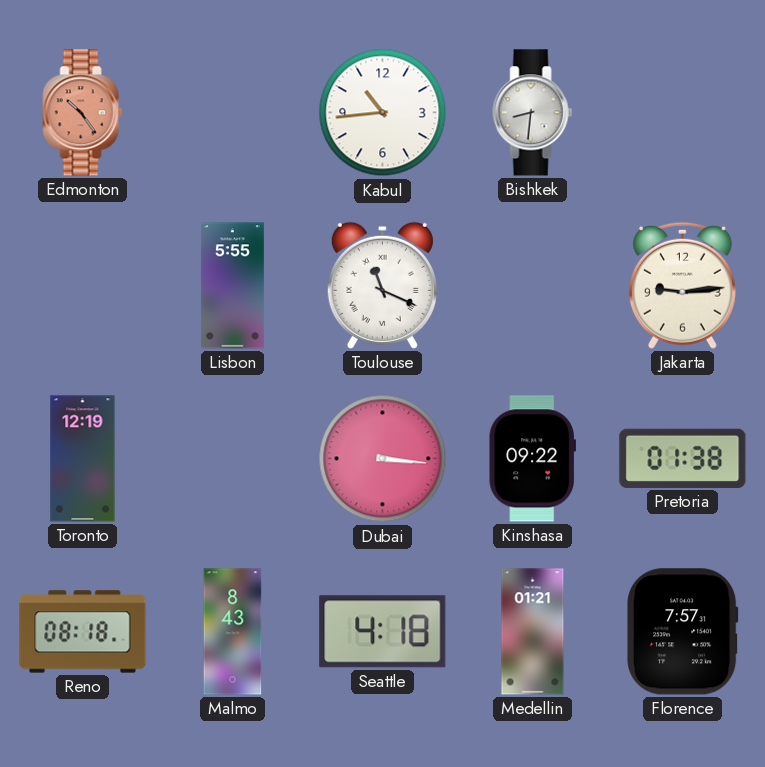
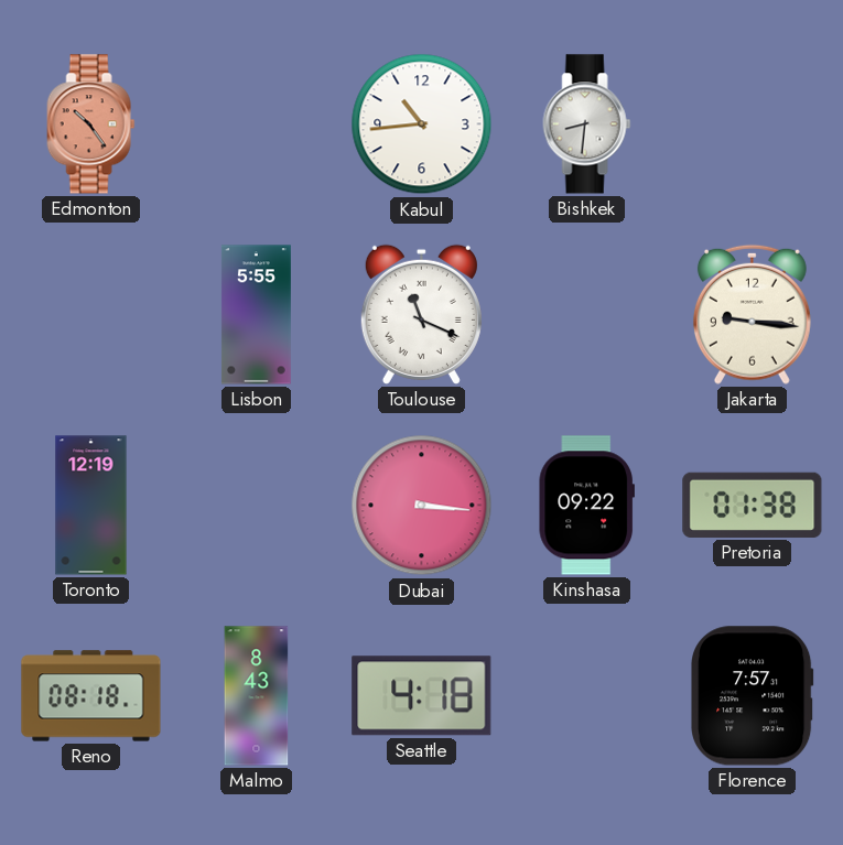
Jakarta: 9:14 -> 9:16 (752, 314)
Medellin: 01:21 -> none (533, 632)
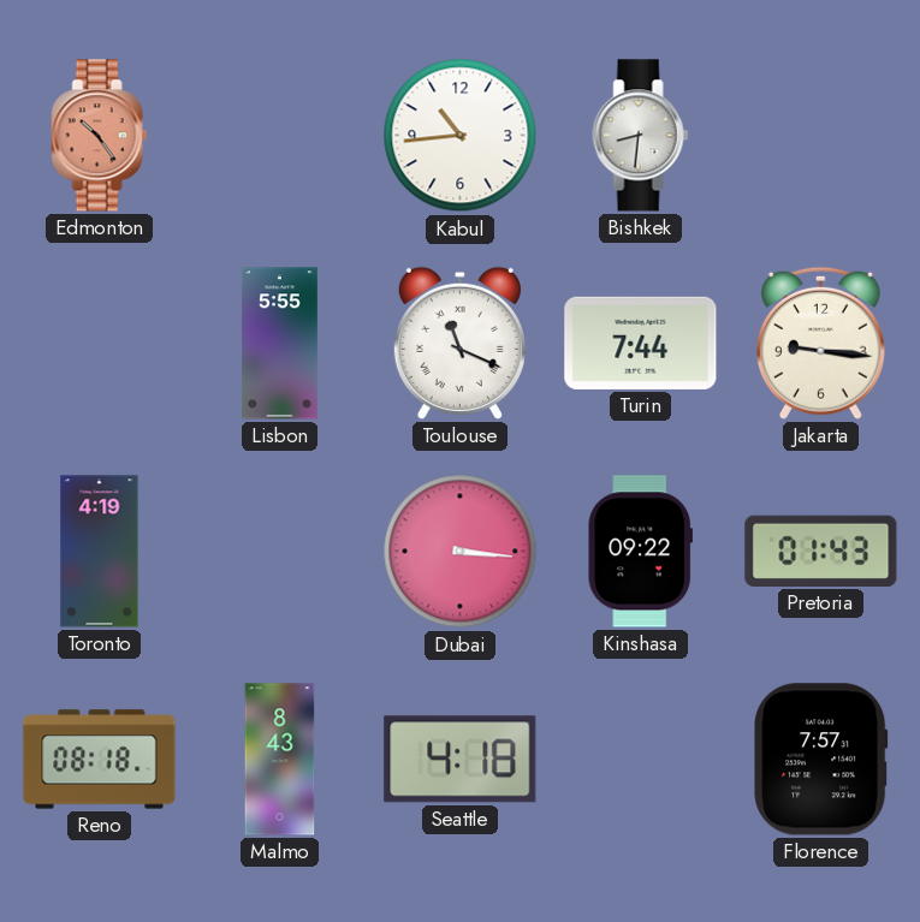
Turin: none -> 7:44 (641, 343)
Toronto: 12:19 -> 4:19 (100, 552)
Pretoria: 01:38 -> 01:43 (821, 551)
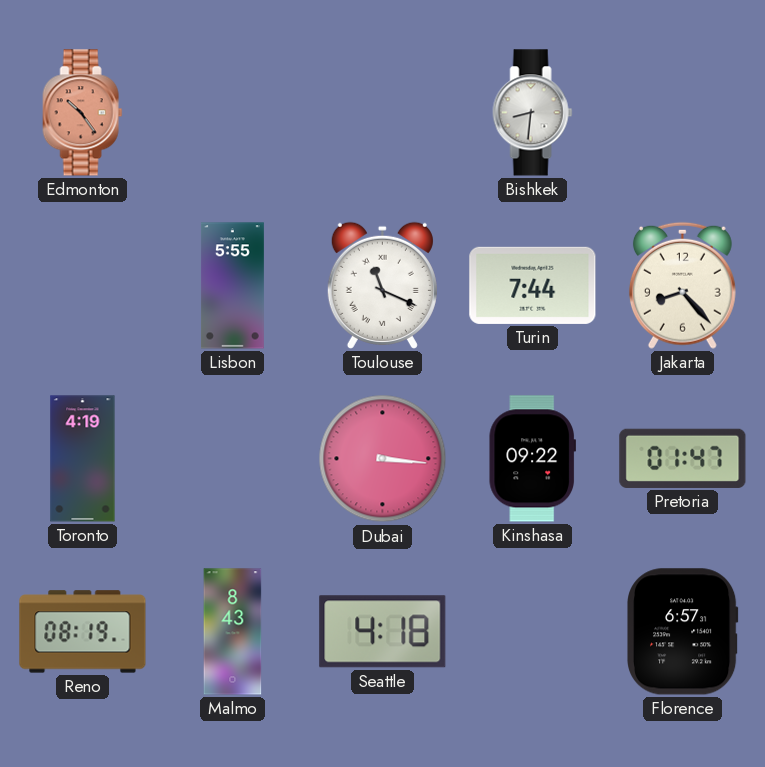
Kabul: 10:44 -> none (461, 136)
Jakarta: 9:16 -> 8:23 (682, 285)
Pretoria: 01:43 -> 01:47 (683, 458)
Reno: 08:18 -> 08:19 (83, 632)
Florence: 7:57 -> 6:57 (683, 632)
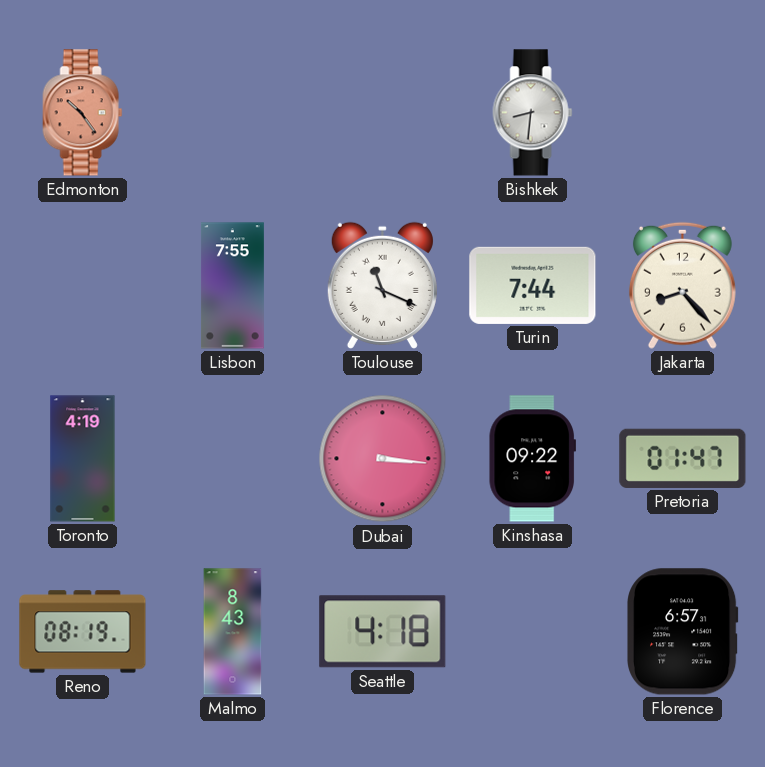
Lisbon: 5:55 -> 7:55 (232, 286)
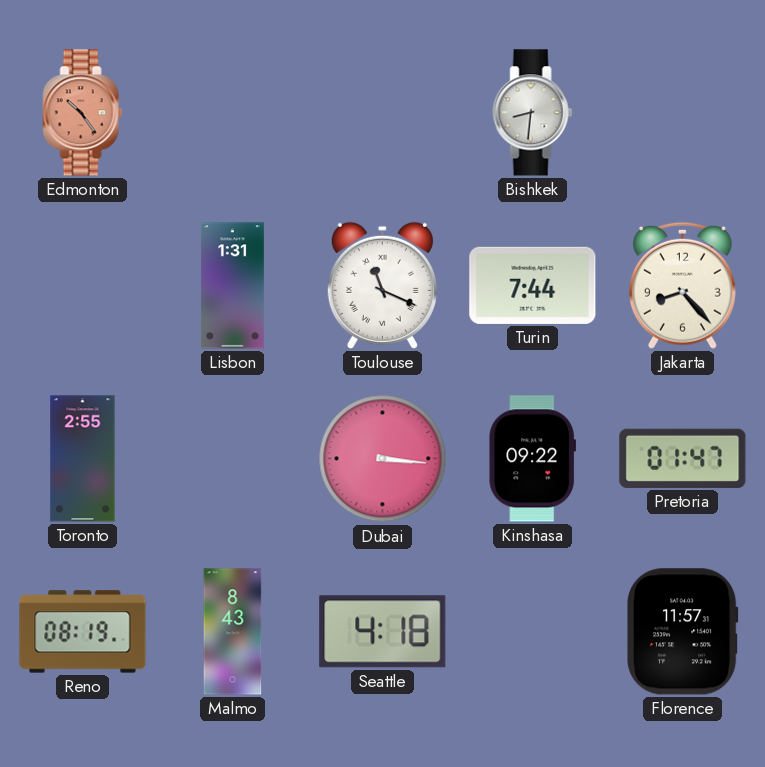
Lisbon: 7:55 -> 1:31 (232, 286)
Toronto: 4:19 -> 2:55 (83, 459)
Florence: 6:57 -> 11:57 (683, 632)
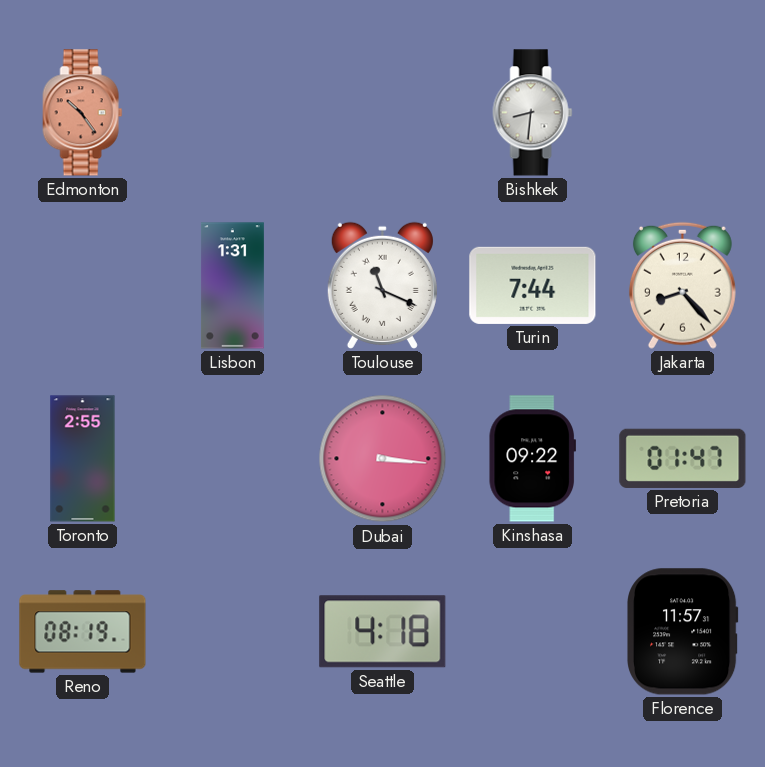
Malmo: 8:43 -> none (233, 632)
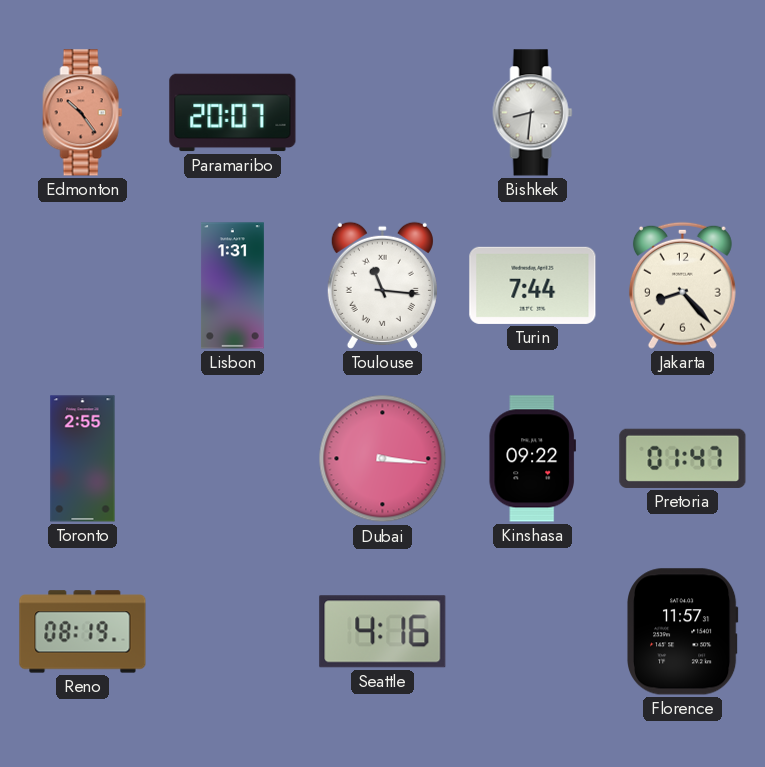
Paramaribo: none -> 20:07 (233, 113)
Toulouse: 11:19 -> 11:16 (382, 285)
Seattle: 4:18 -> 4:16 (383, 632)
